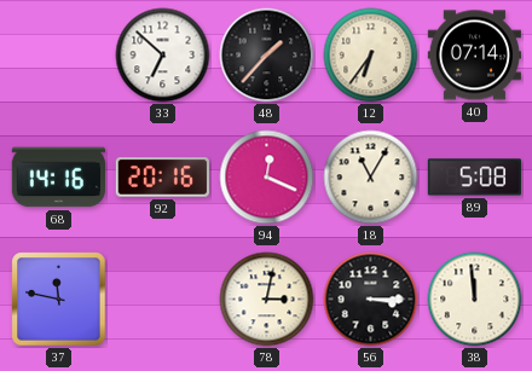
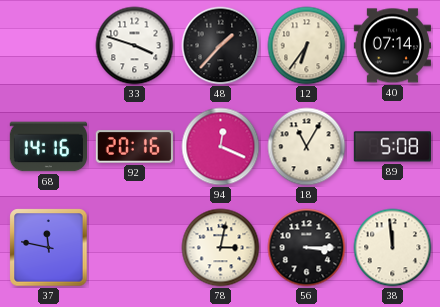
33: 6:52 -> 3:48 (135, 46)
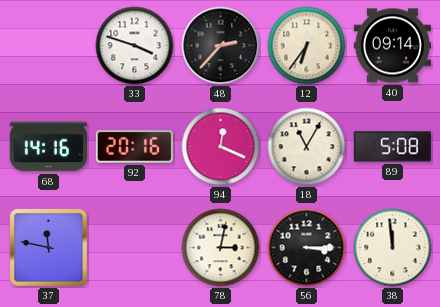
48: 1:37 -> 2:37 (221, 46)
40: 07:14 -> 09:14 (392, 46)
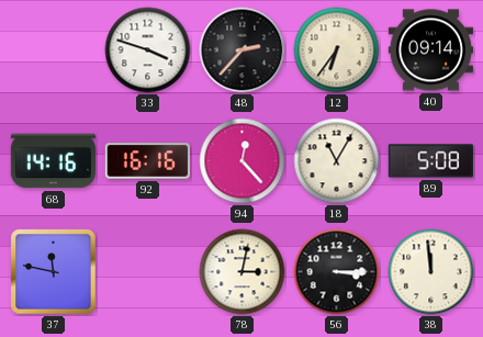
92: 20:16 -> 16:16 (147, 161)
94: 12:19 -> 12:23 (243, 161)
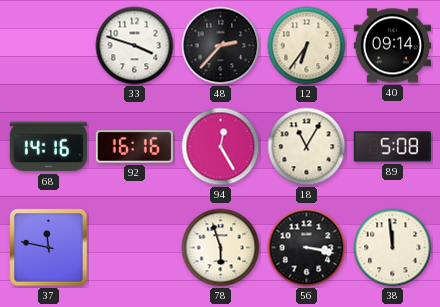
94: 12:23 -> 12:25 (221, 147)
78: 3:02 -> 5:57 (221, 248)
56: 3:15 -> 3:17 (307, 248)
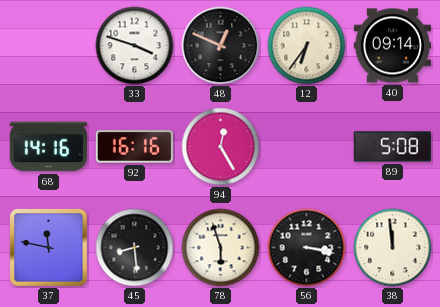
48: 2:37 -> 12:49 (221, 46)
18: 11:05 -> none (307, 147)
45: none -> 8:29 (135, 248)
